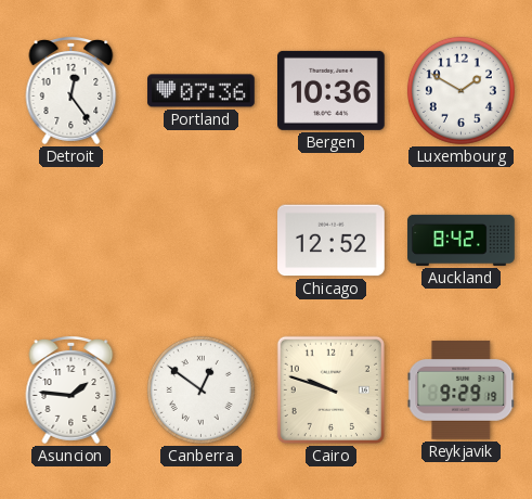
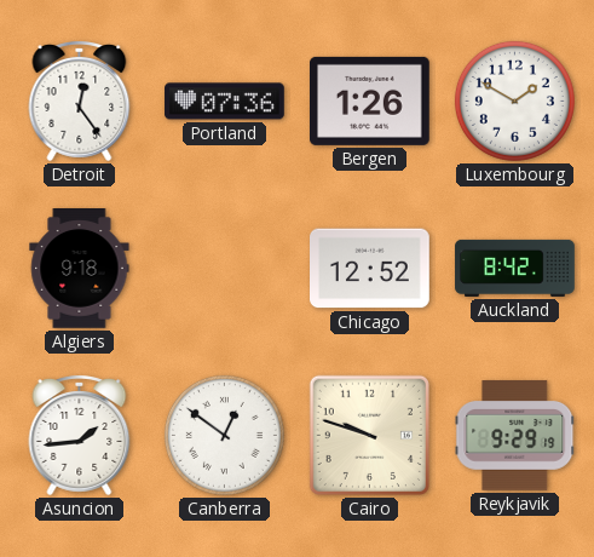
Bergen: 10:36 -> 1:26 (370, 101)
Algiers: none -> 9:18 (80, 269)
Asuncion: 1:46 -> 1:44 (80, 436)
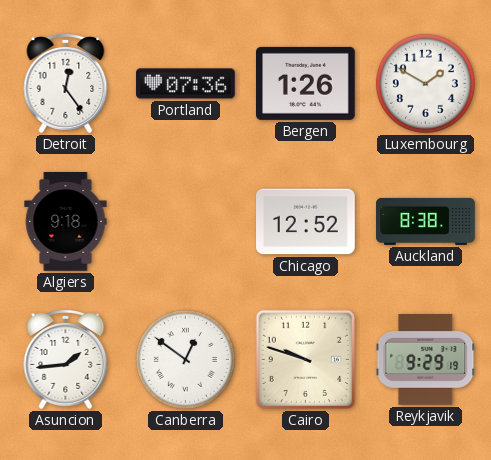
Auckland: 8:42 -> 8:38 (426, 221)
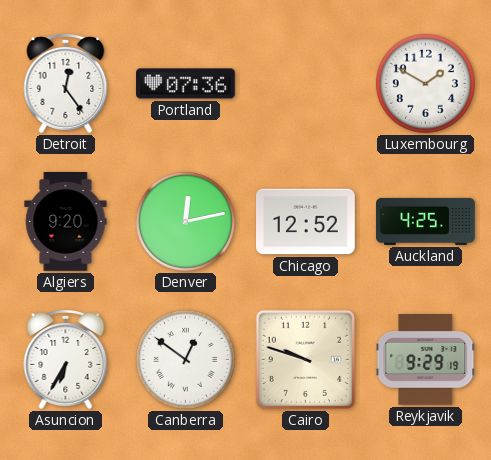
Bergen: 1:26 -> none (306, 83)
Algiers: 9:18 -> 9:20 (66, 222)
Denver: none -> 12:13 (185, 221)
Auckland: 8:38 -> 4:25 (426, 221)
Asuncion: 1:44 -> 6:35 (66, 360)
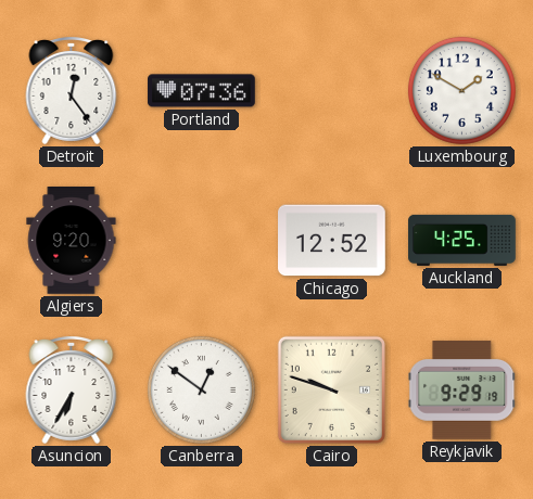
Denver: 12:13 -> none (185, 221)
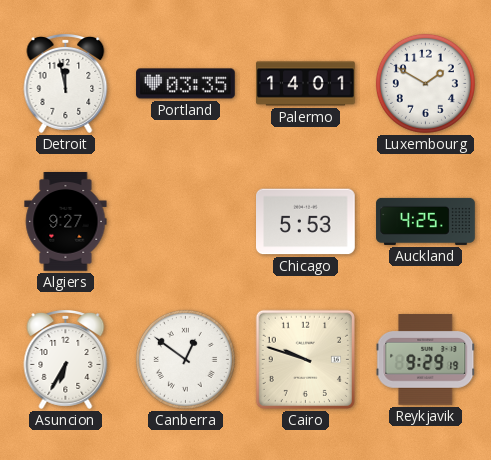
Detroit: 12:24 -> 11:58 (66, 84)
Portland: 07:36 -> 03:35 (186, 84)
Palermo: none -> 14:01 (306, 84)
Algiers: 9:20 -> 9:27 (66, 222)
Chicago: 12:52 -> 5:53 (306, 222)
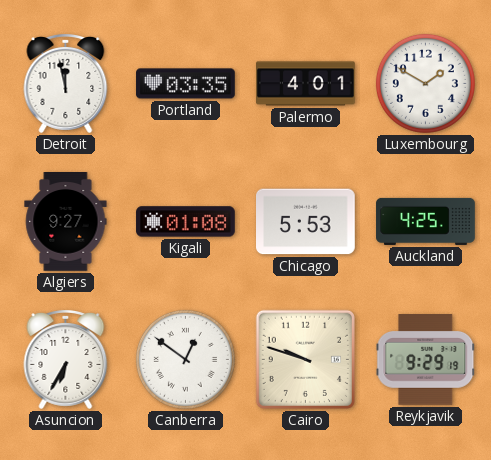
Palermo: 14:01 -> 4:01 (306, 84)
Kigali: none -> 01:08 (186, 222)
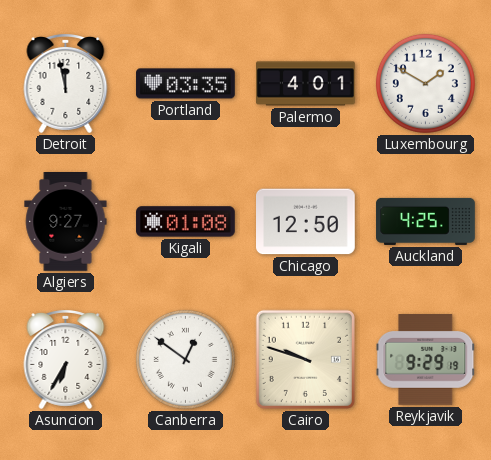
Chicago: 5:53 -> 12:50 (306, 222)
